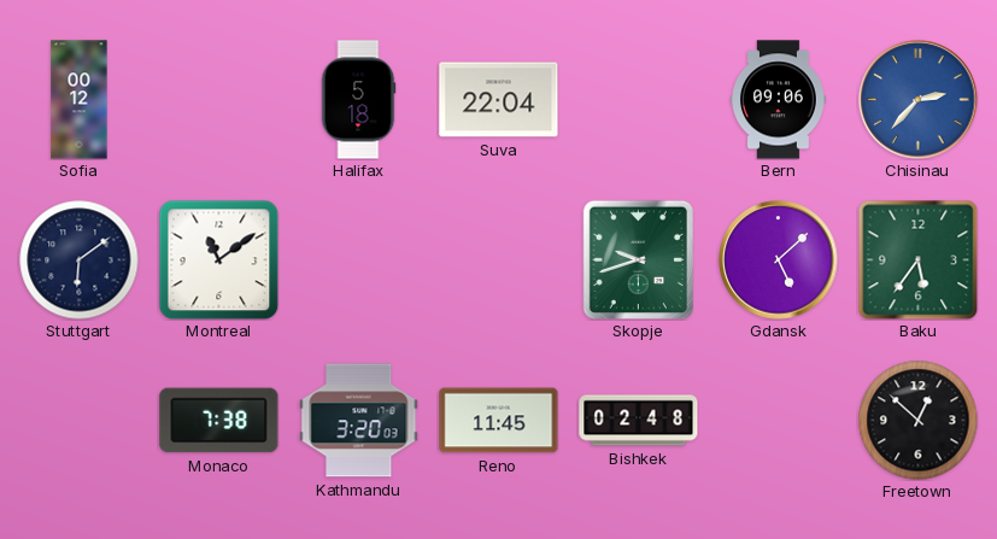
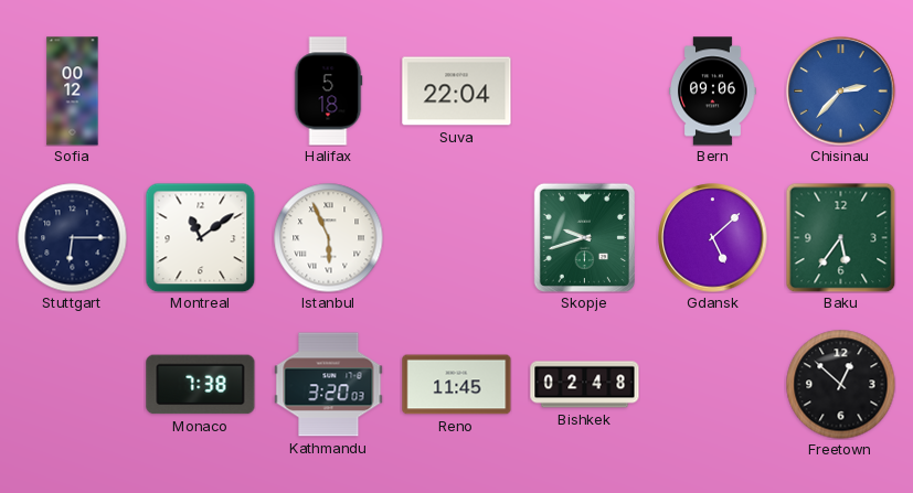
Stuttgart: 6:09 -> 6:15 (73, 238)
Istanbul: none -> 5:56 (329, 238)
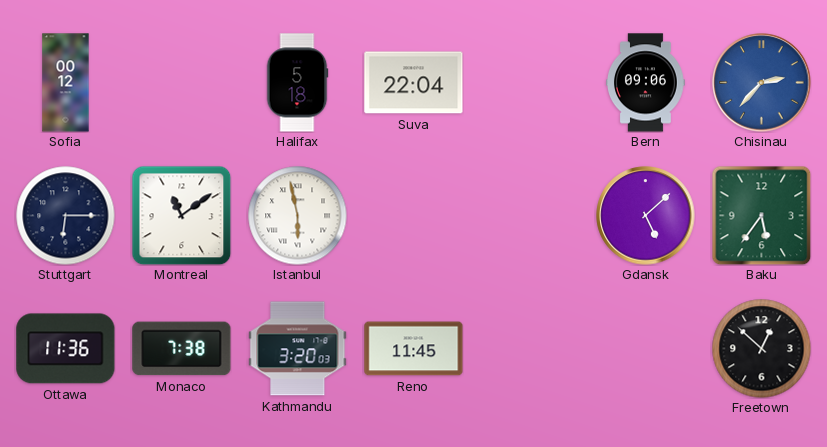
Istanbul: 5:56 -> 5:58 (298, 216)
Skopje: 9:42 -> none (584, 237)
Ottawa: none -> 11:36 (66, 349)
Bishkek: 02:48 -> none (585, 385)
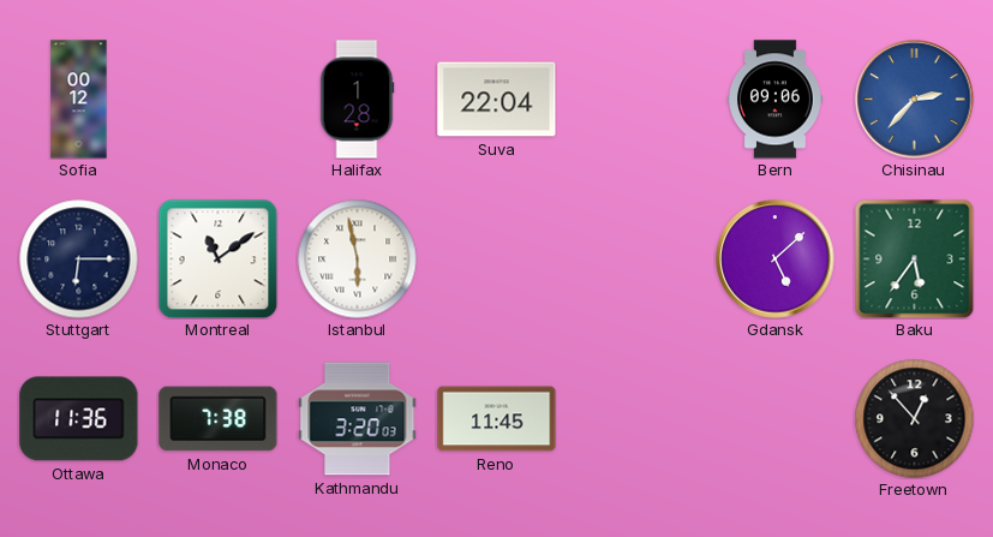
Halifax: 5:18 -> 1:28 (357, 100)
Freetown: 12:52 -> 12:53 (915, 419)
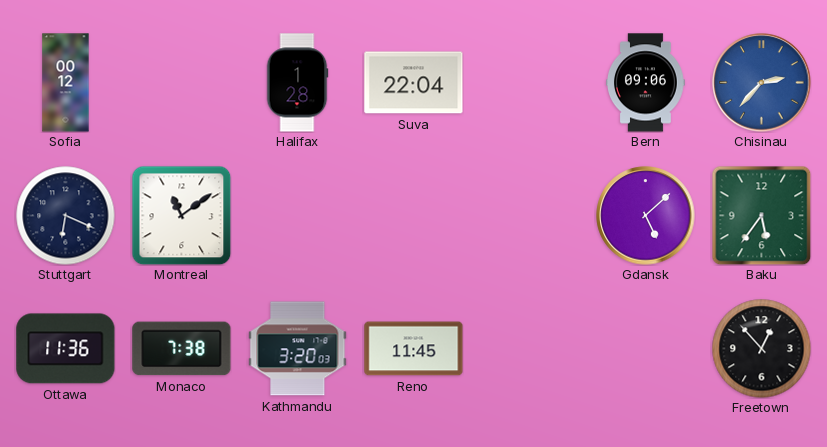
Stuttgart: 6:15 -> 6:19 (66, 216)
Istanbul: 5:58 -> none (358, 259)
